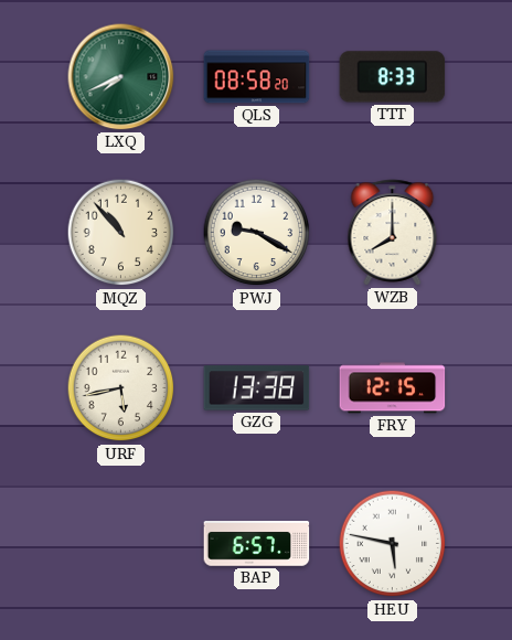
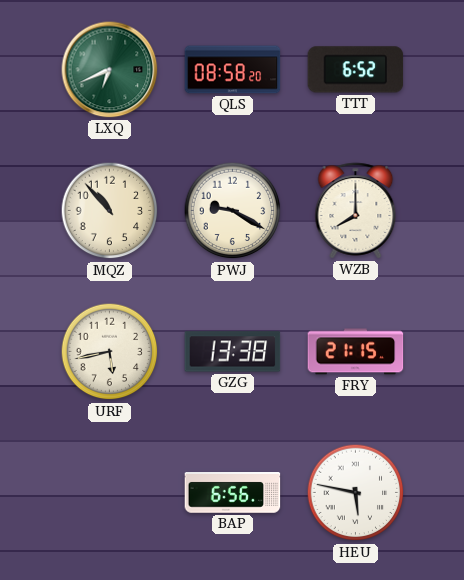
LXQ: 7:41 -> 6:41 (110, 70)
TTT: 8:33 -> 6:52 (356, 70)
FRY: 12:15 -> 21:15 (356, 352)
BAP: 6:57 -> 6:56 (233, 493)
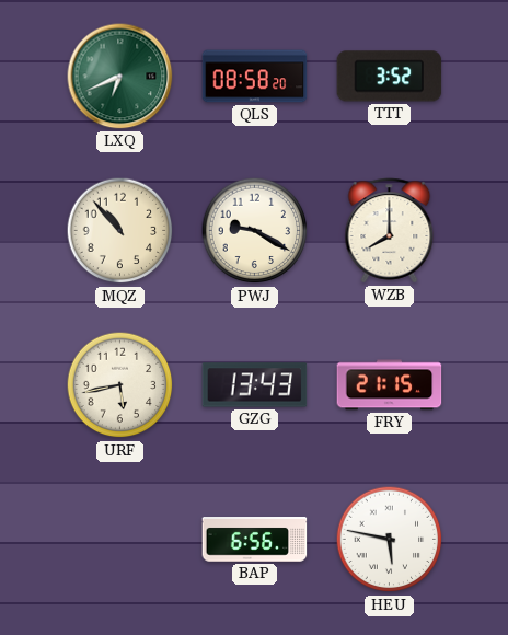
TTT: 6:52 -> 3:52 (390, 77)
GZG: 13:38 -> 13:43 (255, 385)
